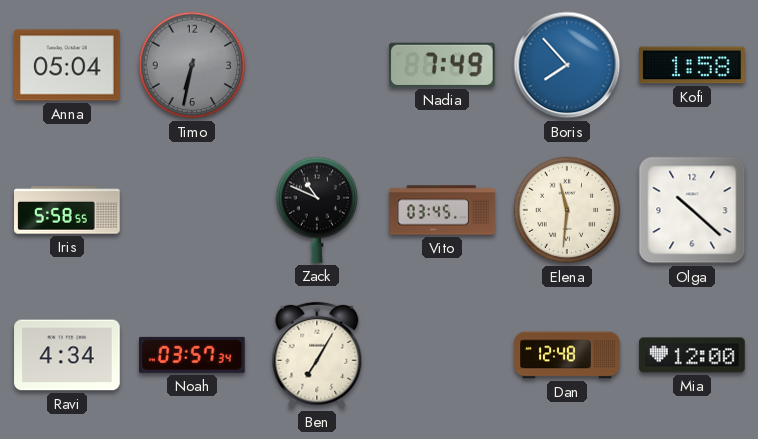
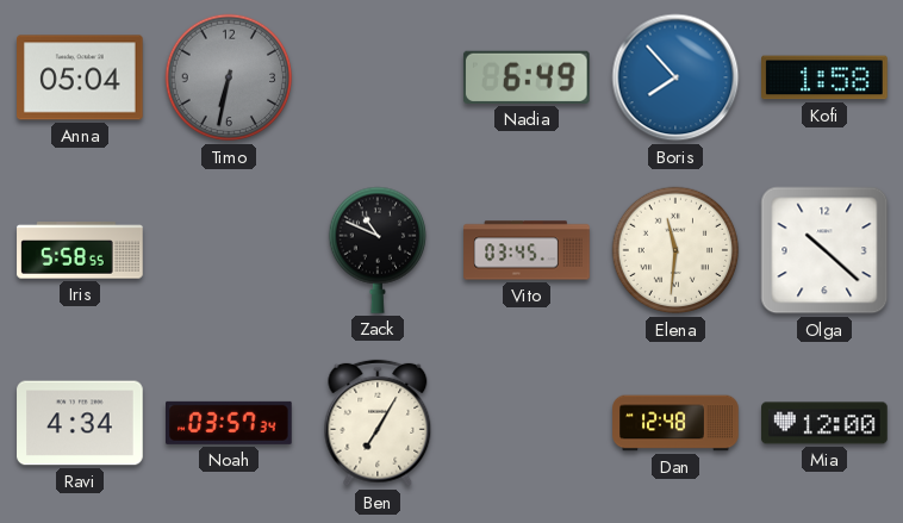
Nadia: 7:49 -> 6:49 (527, 77)
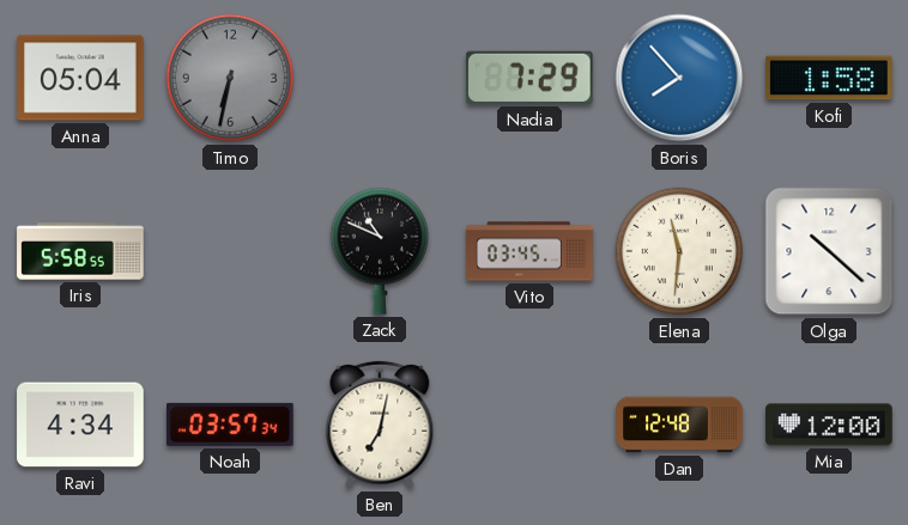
Nadia: 6:49 -> 7:29 (529, 78)
Ben: 7:05 -> 7:02 (380, 425)
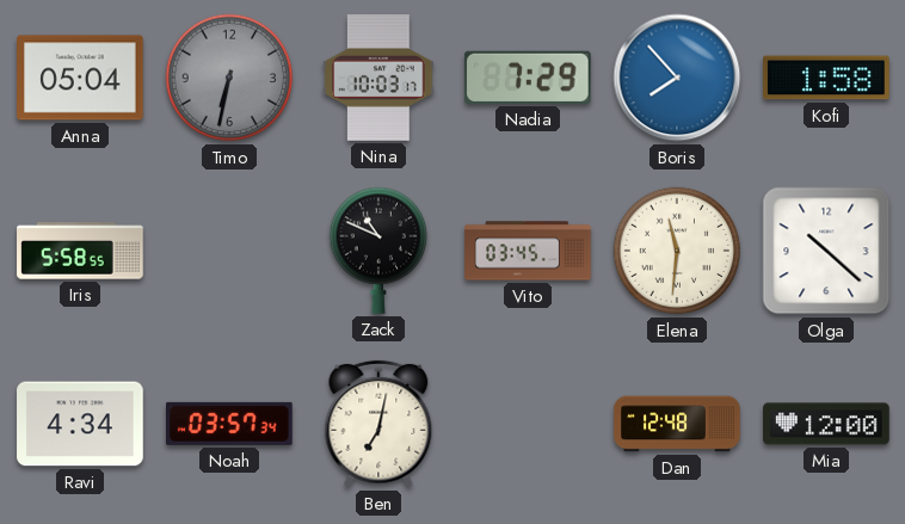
Nina: none -> 10:03 (378, 78)
